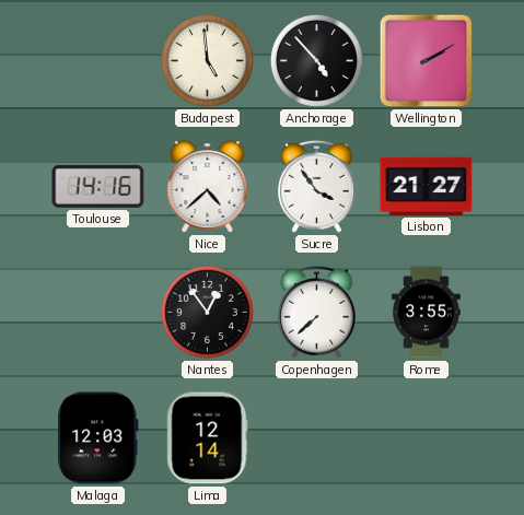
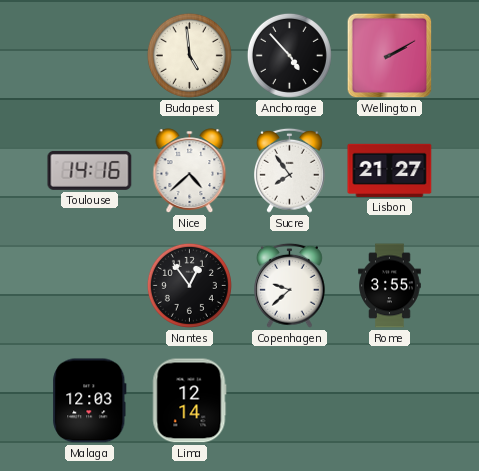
Sucre: 3:54 -> 7:54 (290, 170)
Copenhagen: 7:38 -> 9:38 (290, 285)
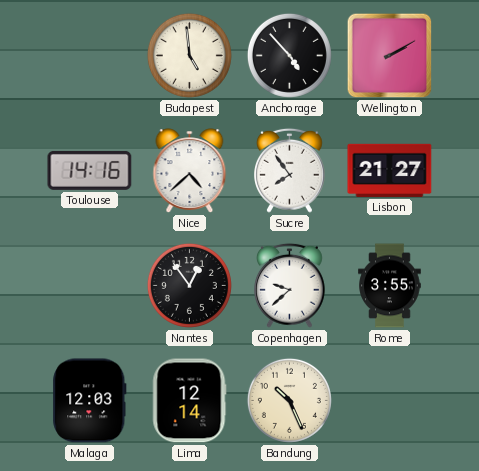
Bandung: none -> 10:26 (289, 400)
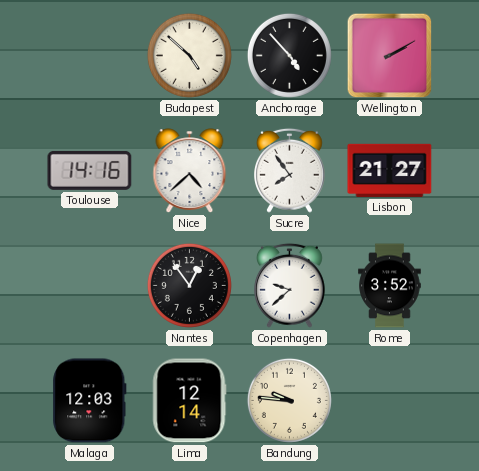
Budapest: 4:59 -> 4:52 (189, 55)
Rome: 3:55 -> 3:52 (390, 286)
Bandung: 10:26 -> 9:46 (289, 400)
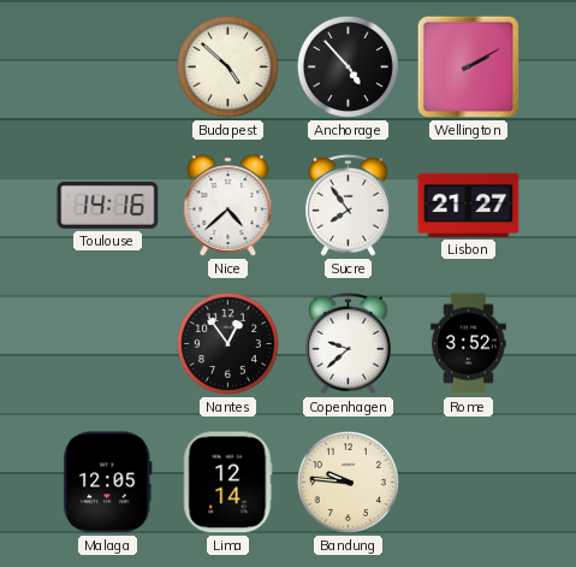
Malaga: 12:03 -> 12:05 (108, 483)
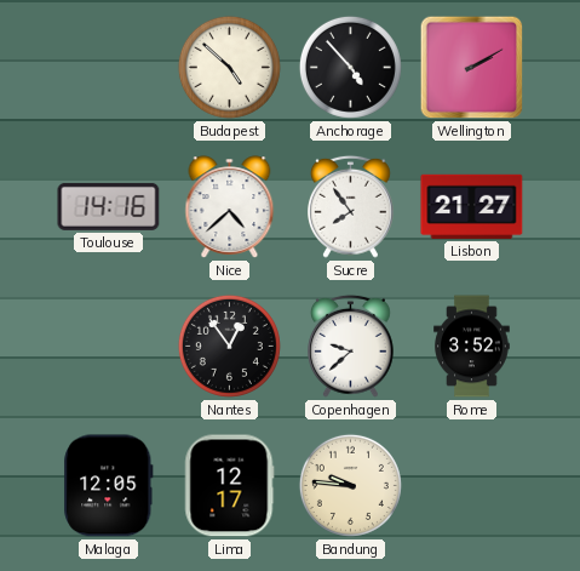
Lima: 12:14 -> 12:17 (229, 486)
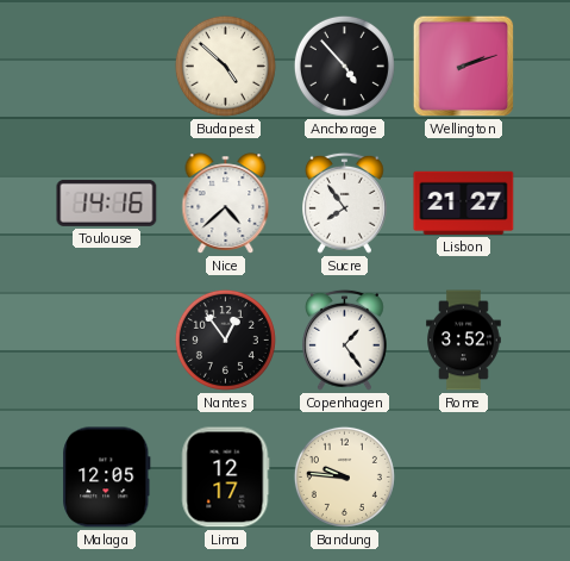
Wellington: 2:10 -> 2:12 (464, 67)
Copenhagen: 9:38 -> 1:24 (345, 339)
